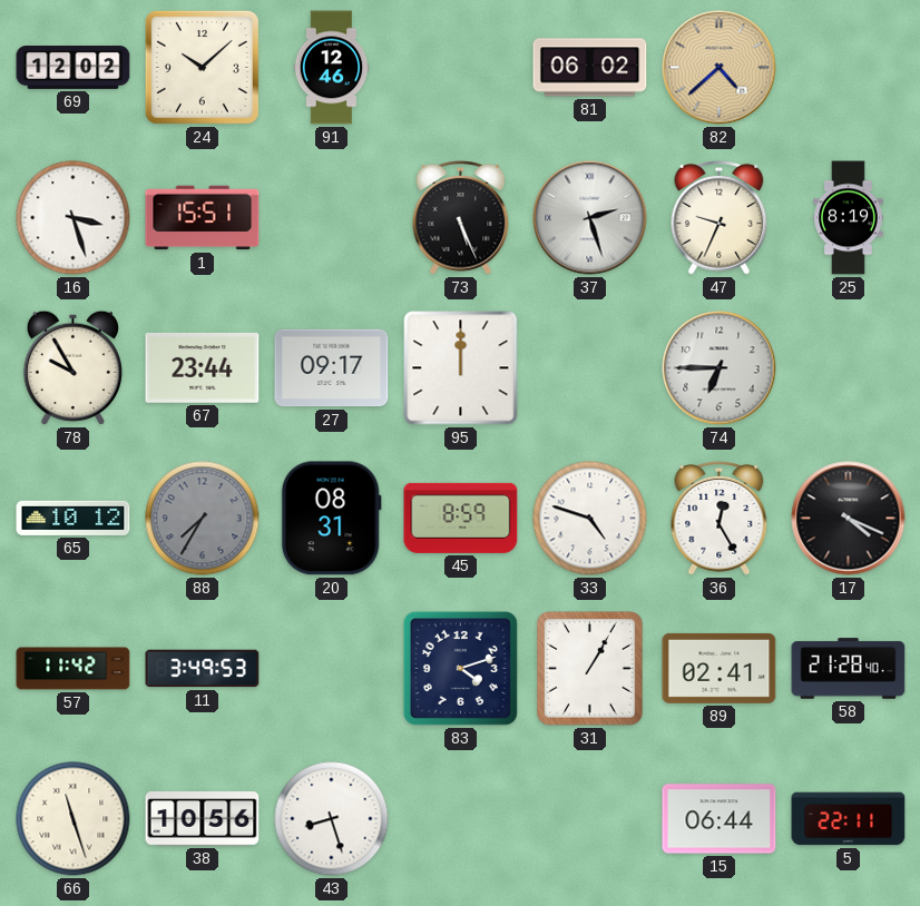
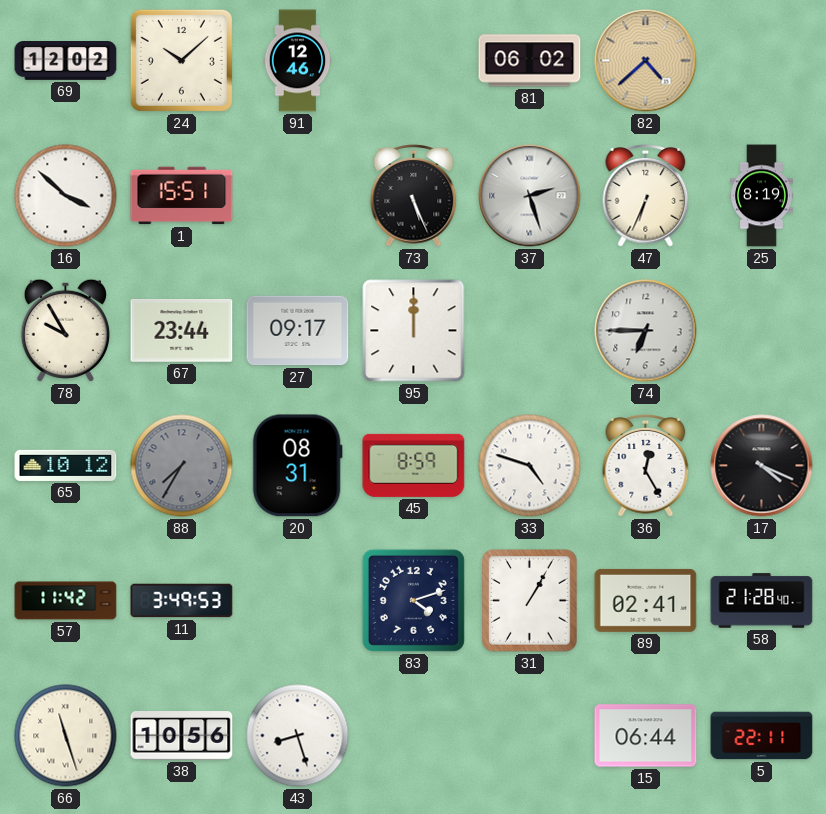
16: 3:27 -> 3:52 (66, 196)
47: 9:34 -> 6:34 (646, 196)
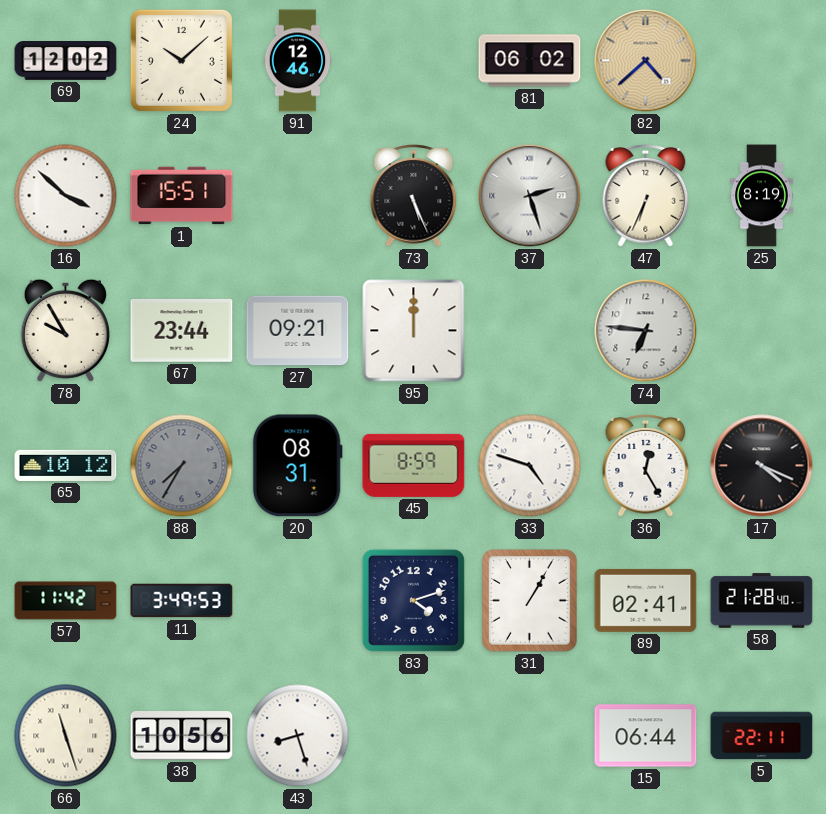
27: 09:17 -> 09:21 (298, 331)
74: 6:45 -> 6:46 (646, 331)
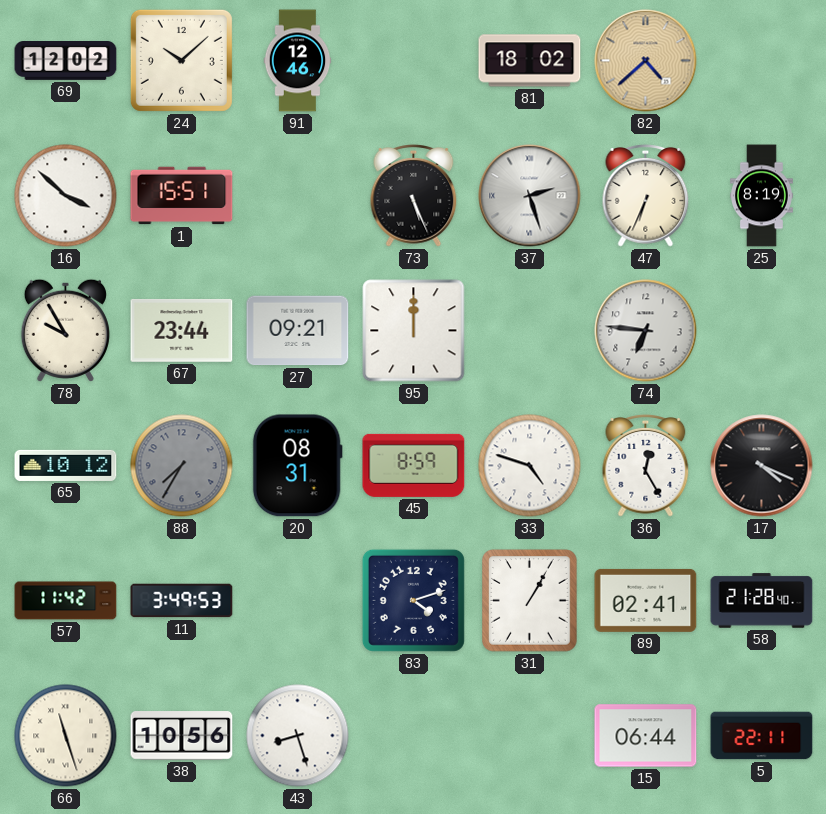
81: 06:02 -> 18:02 (530, 61)
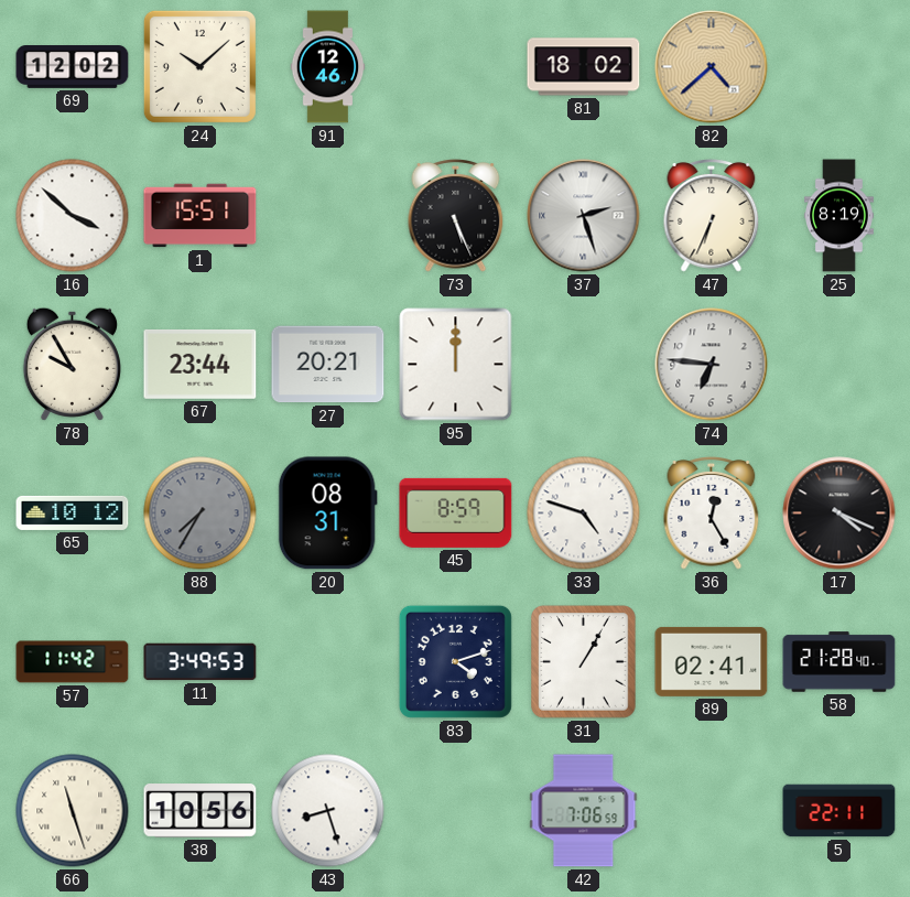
27: 09:21 -> 20:21 (328, 365)
42: none -> 7:06 (584, 811)
15: 06:44 -> none (646, 736)
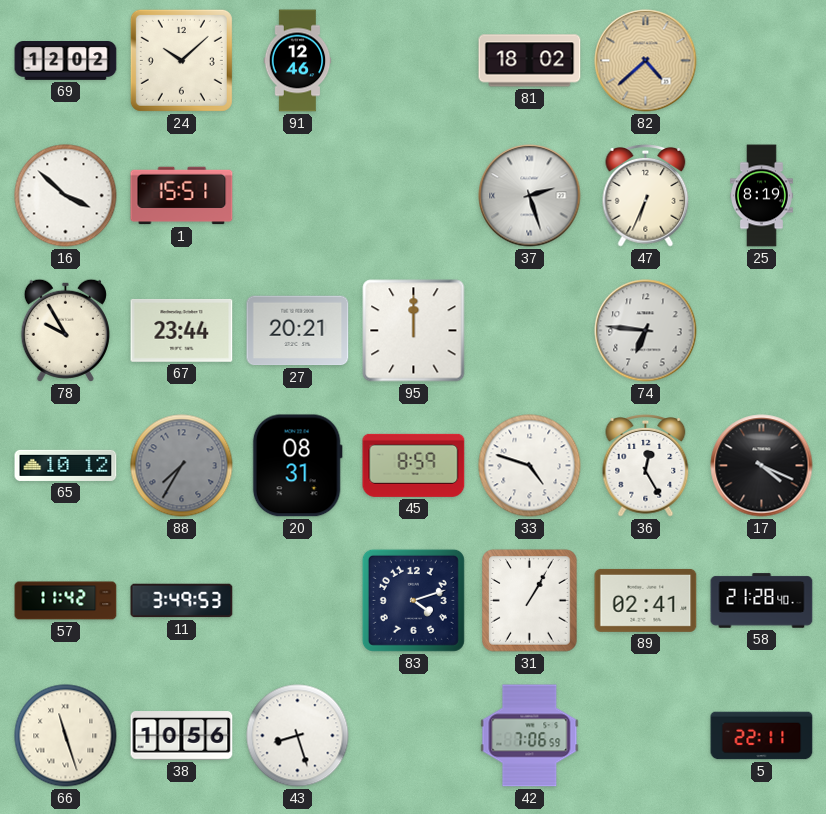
73: 5:26 -> none (456, 216)
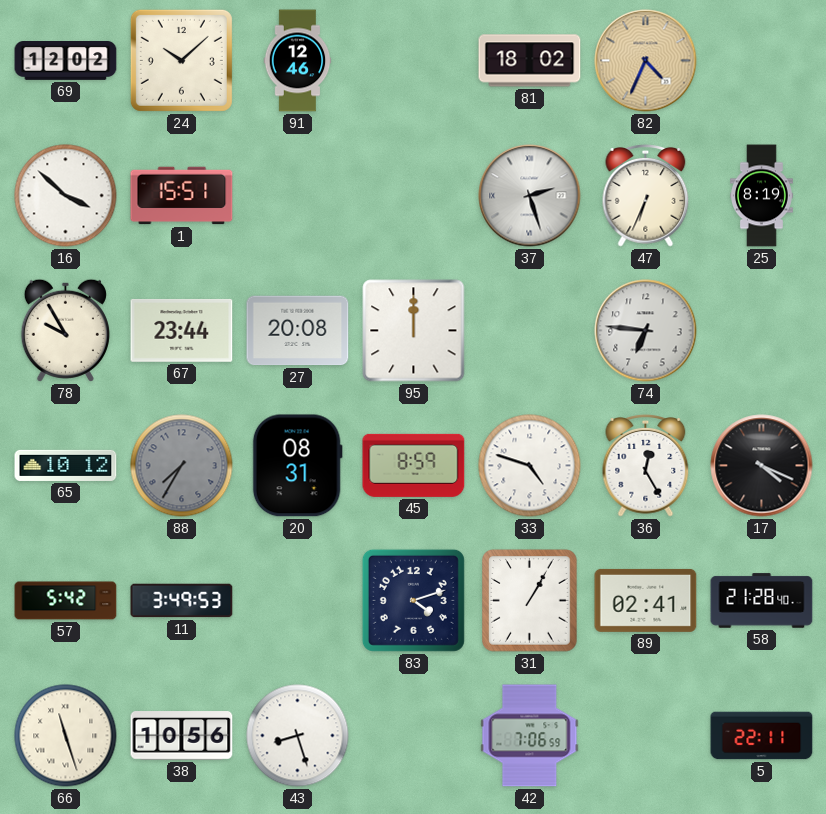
82: 4:38 -> 4:34 (646, 61)
27: 20:21 -> 20:08 (298, 331)
57: 11:42 -> 5:42 (66, 601)
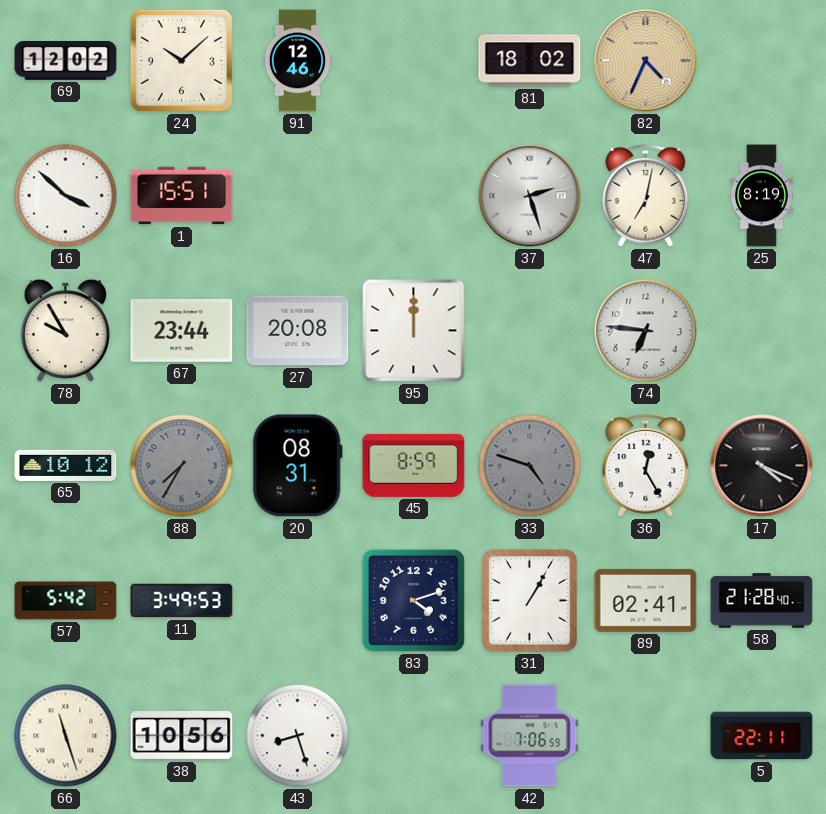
47: 6:34 -> 7:02 (646, 196)
33 dial: white -> grey (530, 466)
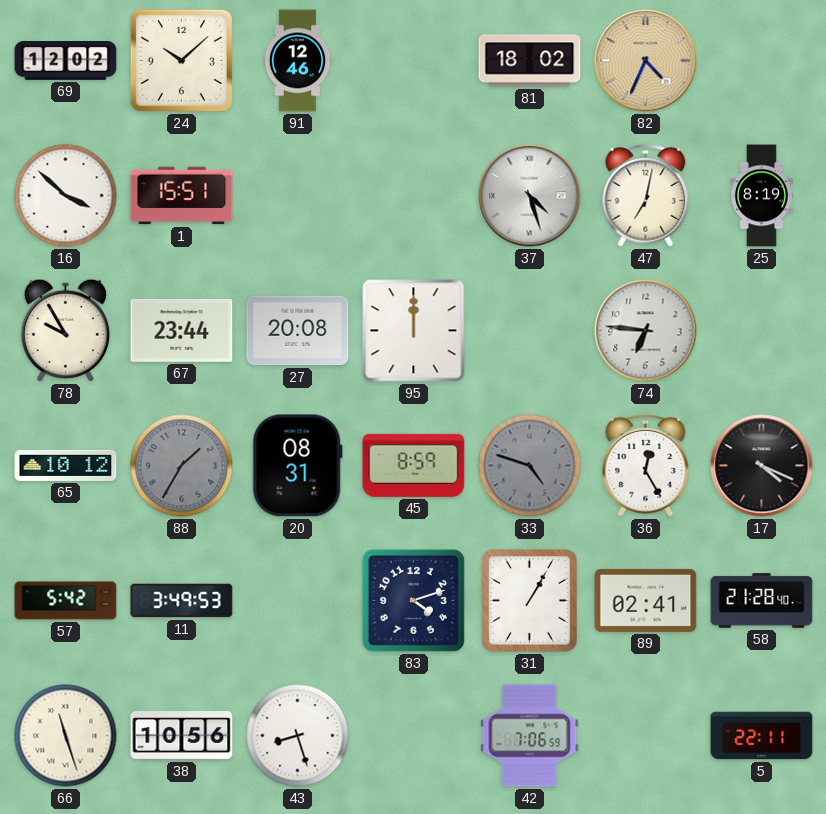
37: 2:27 -> 4:27 (530, 196)
88: 7:35 -> 1:35 (182, 466)
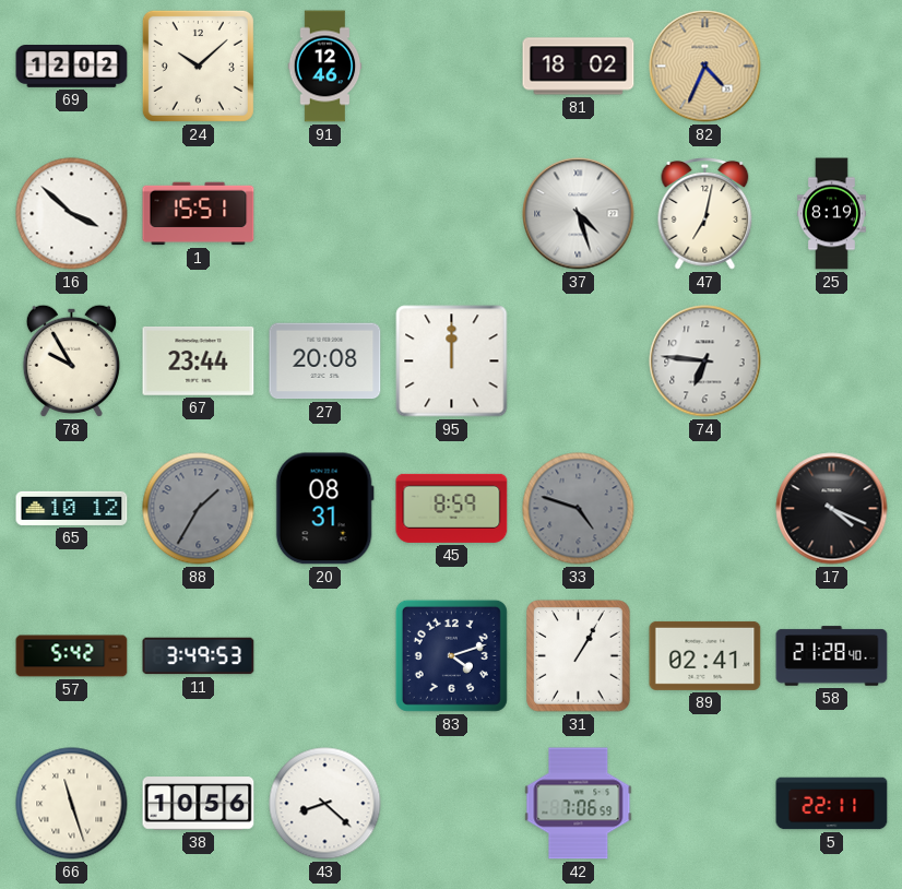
36: 12:25 -> none (646, 466)
43: 8:27 -> 8:22 (325, 804)
